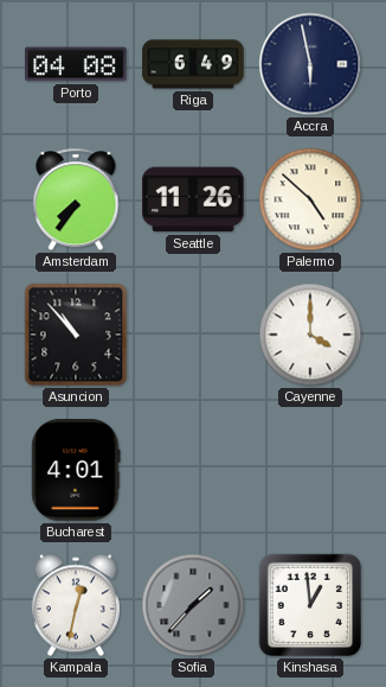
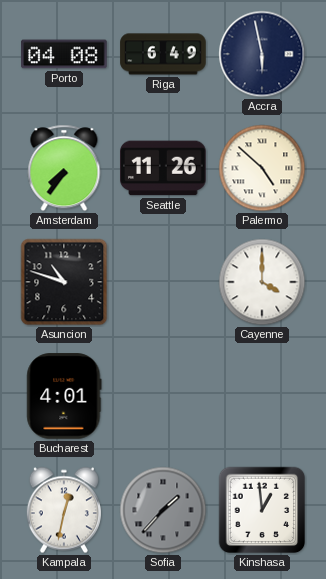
Asuncion: 10:53 -> 10:48 (64, 282)
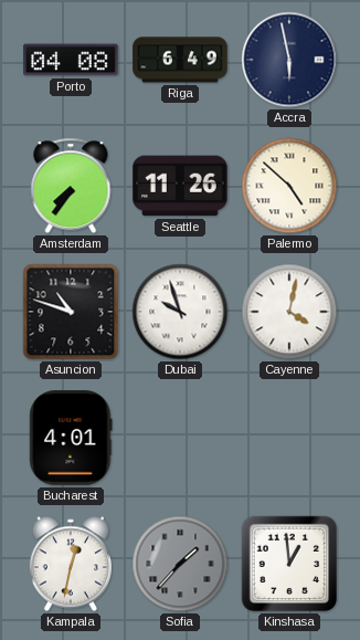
Dubai: none -> 9:57 (180, 312)
Cayenne: 4:00 -> 4:02 (289, 312)
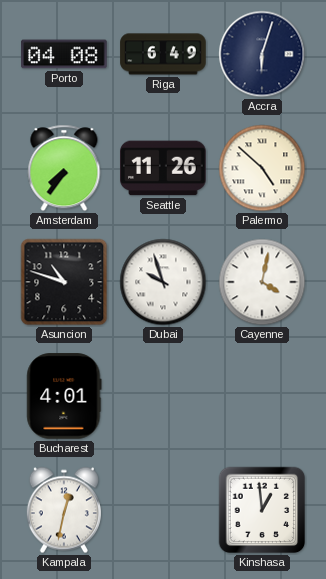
Accra: 5:58 -> 6:03 (262, 54)
Sofia: 1:37 -> none (180, 564)
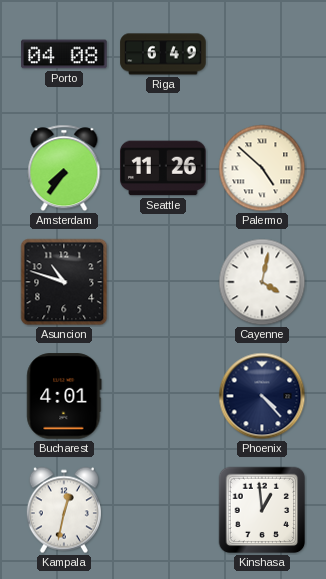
Accra: 6:03 -> none (262, 54)
Dubai: 9:57 -> none (163, 282)
Phoenix: none -> 4:23 (262, 396)
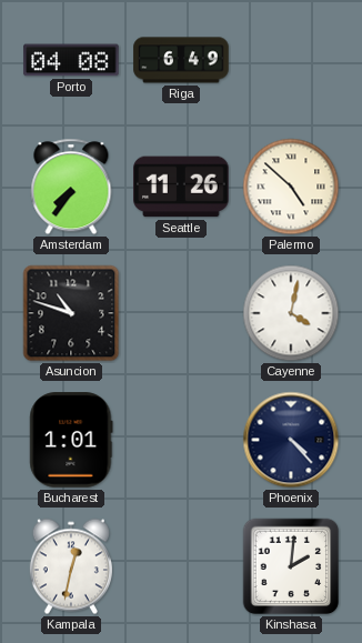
Bucharest: 4:01 -> 1:01 (71, 440)
Kinshasa: 12:59 -> 2:01 (291, 566)
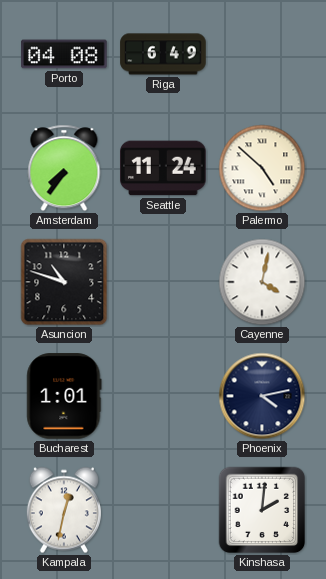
Seattle: 11:26 -> 11:24 (163, 168)
Phoenix: 4:23 -> 4:13 (262, 396)
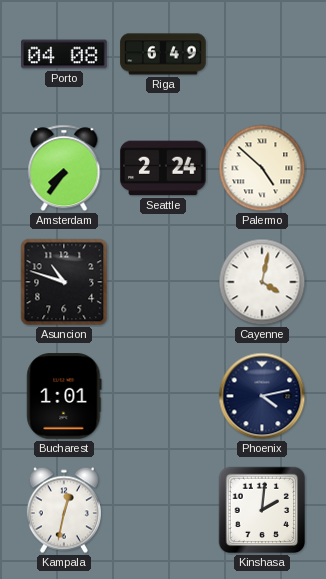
Seattle: 11:24 -> 2:24 (163, 168)
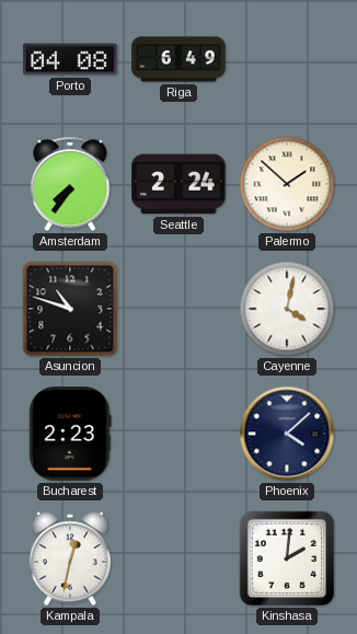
Palermo: 4:52 -> 1:52 (287, 184)
Bucharest: 1:01 -> 2:23 (70, 434)
Phoenix: 4:13 -> 4:08 (287, 434)
